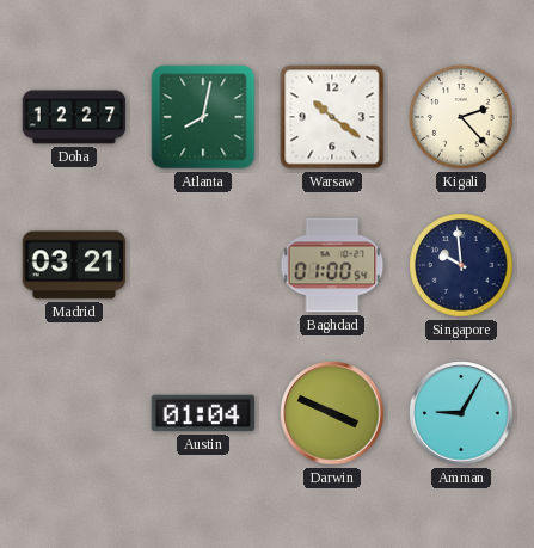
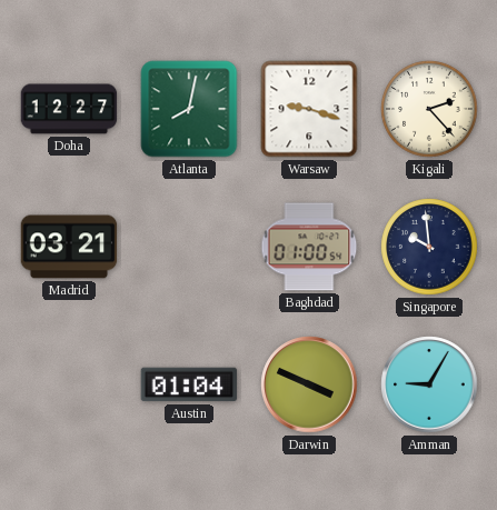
Warsaw: 10:21 -> 9:18 (309, 109)
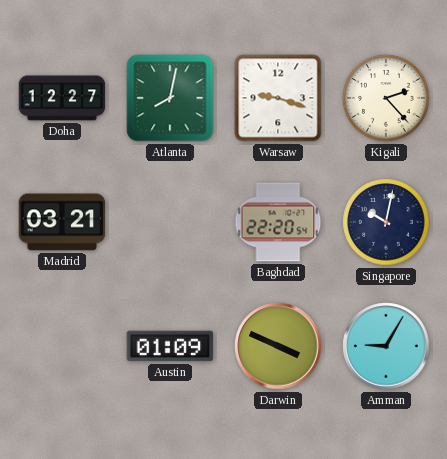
Baghdad: 01:00 -> 22:20 (278, 222)
Singapore: 9:59 -> 10:02 (386, 222)
Austin: 01:04 -> 01:09 (170, 346)
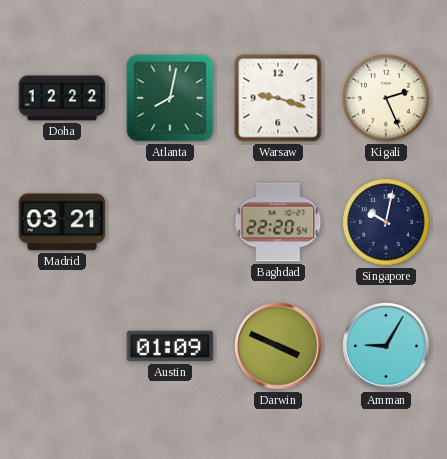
Doha: 12:27 -> 12:22 (62, 98)
Kigali: 2:23 -> 2:26 (386, 98)
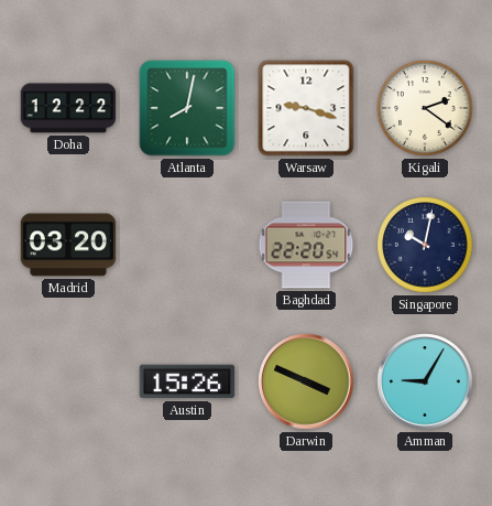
Kigali: 2:26 -> 2:21 (425, 108)
Madrid: 03:21 -> 03:20 (68, 245)
Austin: 01:09 -> 15:26 (187, 381)
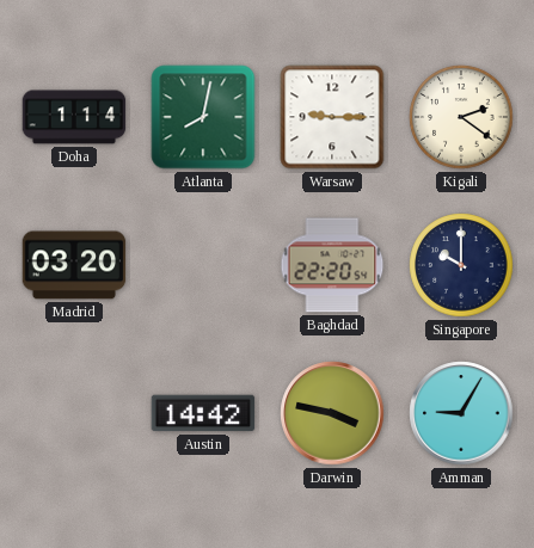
Doha: 12:22 -> 1:14 (74, 117)
Warsaw: 9:18 -> 9:15 (332, 117)
Singapore: 10:02 -> 10:00 (461, 265)
Austin: 15:26 -> 14:42 (203, 413)
Darwin: 3:49 -> 3:47 (332, 413)
